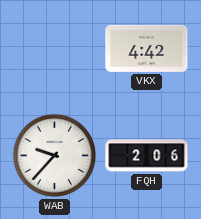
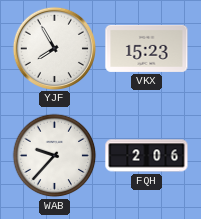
YJF: none -> 7:55 (54, 48)
VKX: 4:42 -> 15:23 (147, 48)
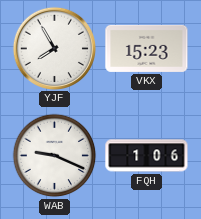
WAB: 9:37 -> 9:19 (55, 156)
FQH: 2:06 -> 1:06 (147, 156)
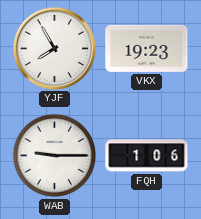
VKX: 15:23 -> 19:23 (147, 48)
WAB: 9:19 -> 9:15 (55, 156)
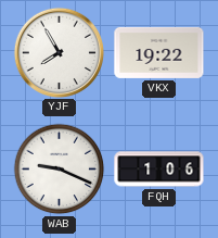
VKX: 19:23 -> 19:22 (159, 52)
WAB: 9:15 -> 9:19 (60, 170)
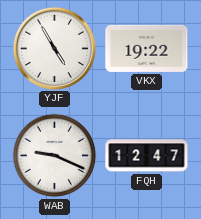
YJF: 7:55 -> 4:55 (54, 48)
FQH: 1:06 -> 12:47 (147, 156)
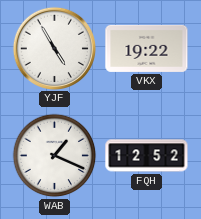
WAB: 9:19 -> 1:19 (55, 156)
FQH: 12:47 -> 12:52 (147, 156)
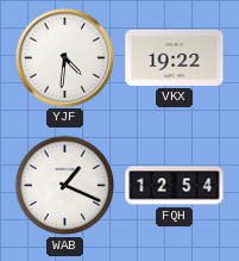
YJF: 4:55 -> 4:31 (64, 57)
FQH: 12:52 -> 12:54 (175, 186)
